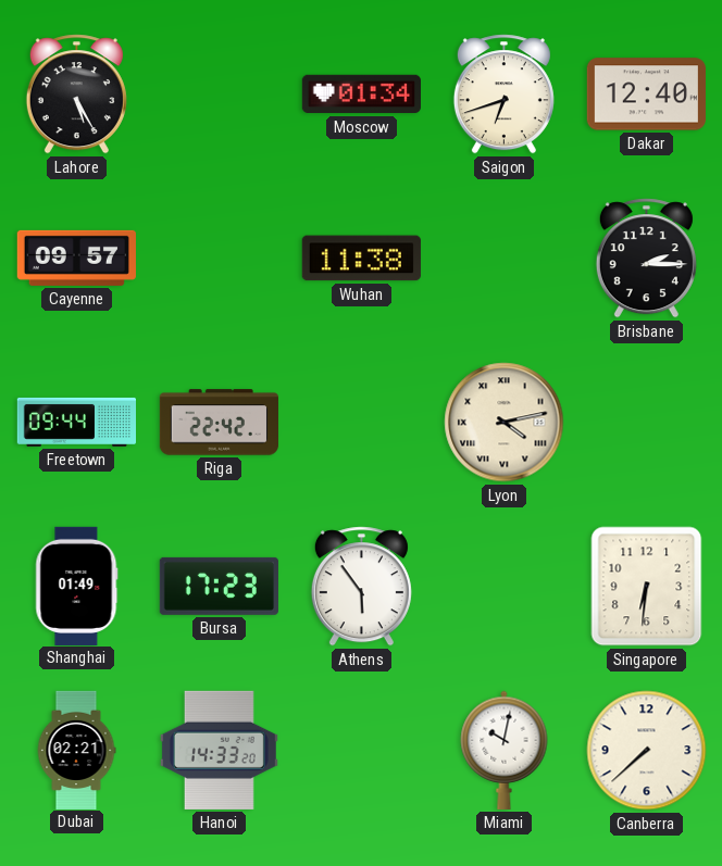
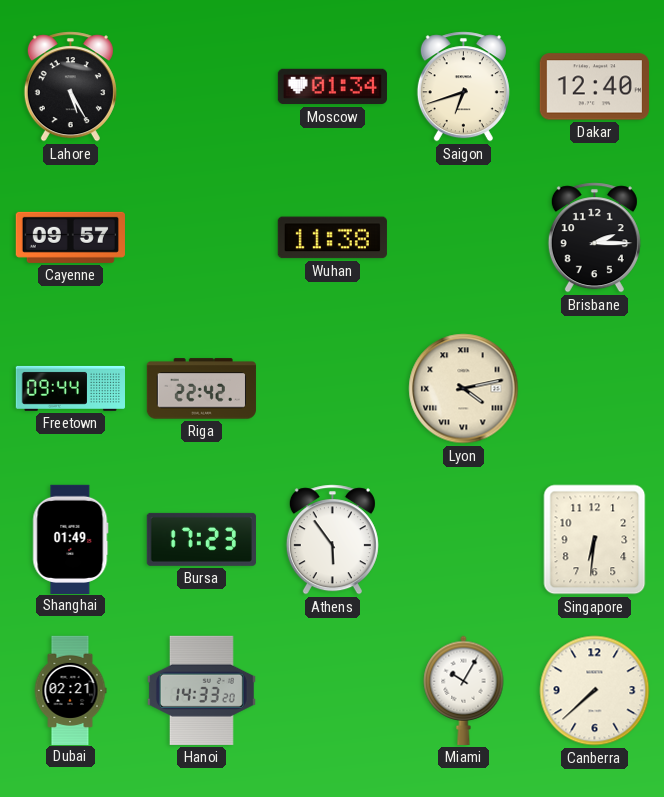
Miami: 10:02 -> 10:05 (464, 690)
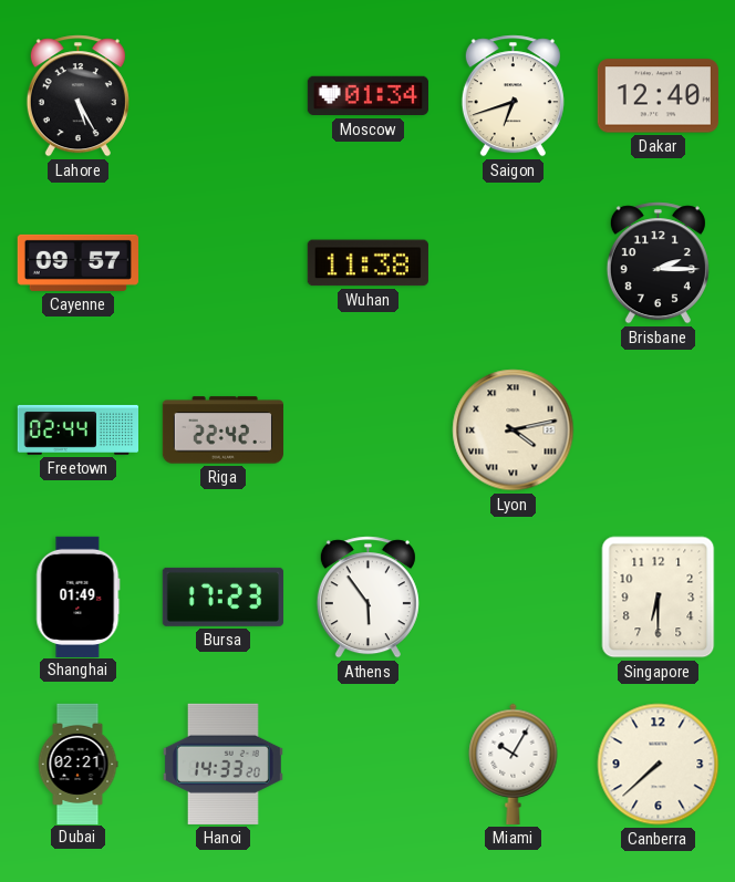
Freetown: 09:44 -> 02:44 (77, 429)
Singapore: 6:31 -> 6:30 (659, 598)
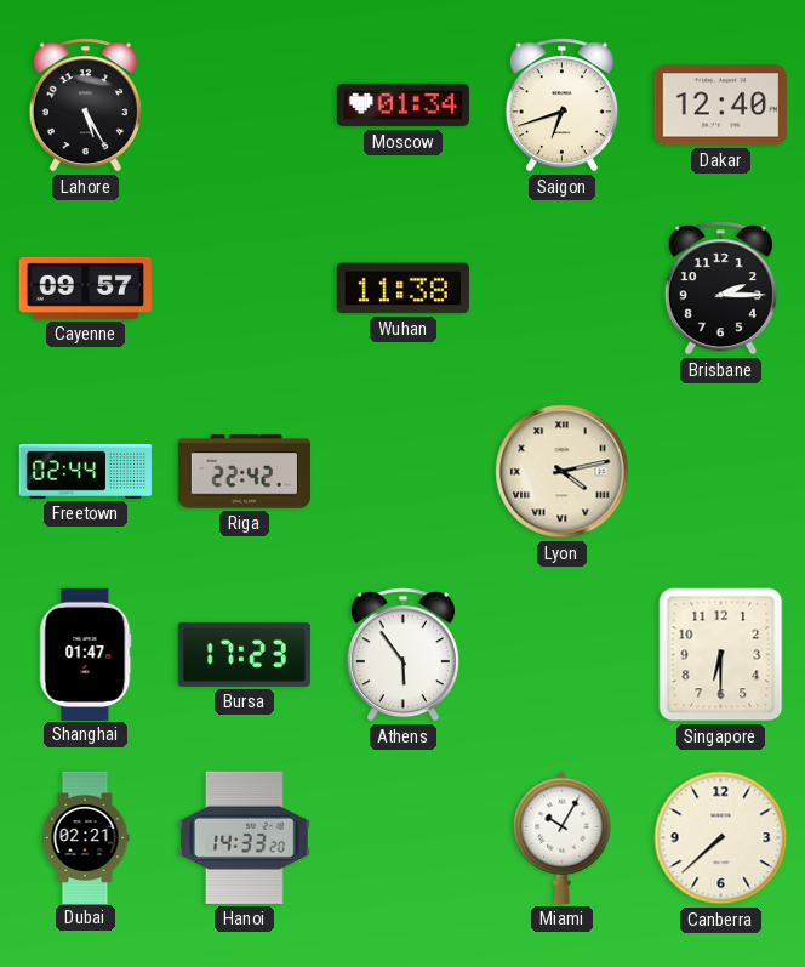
Shanghai: 01:49 -> 01:47 (86, 654)
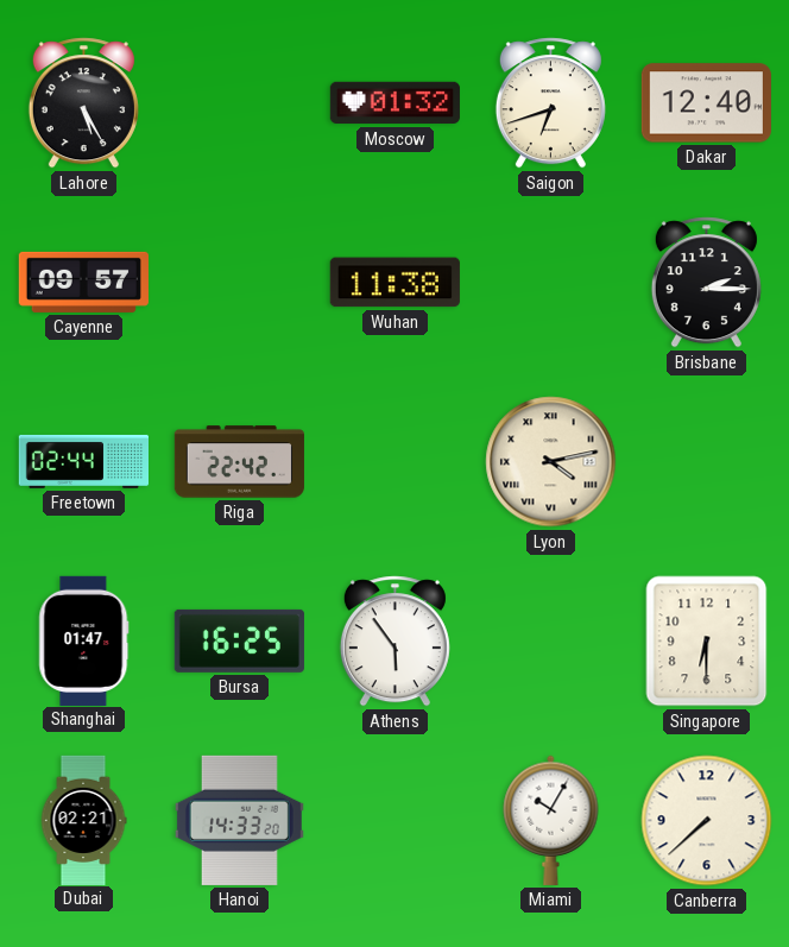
Moscow: 01:34 -> 01:32 (394, 103)
Bursa: 17:23 -> 16:25 (239, 640)
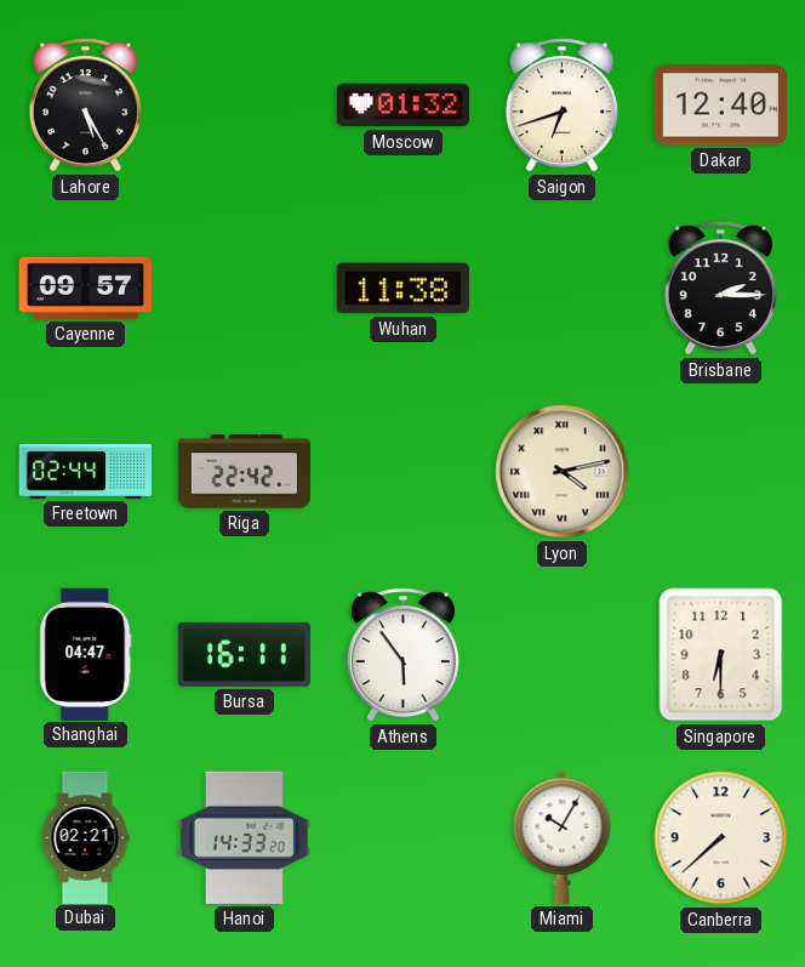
Shanghai: 01:47 -> 04:47 (86, 654)
Bursa: 16:25 -> 16:11 (244, 654)
